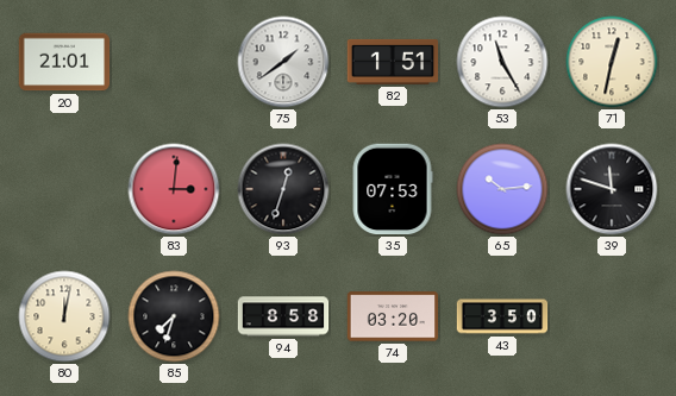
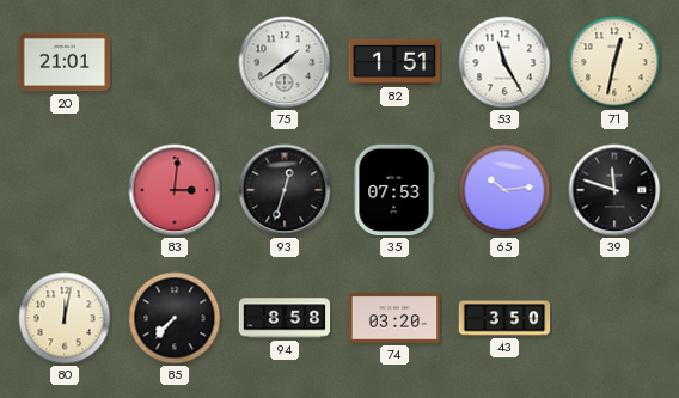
85: 7:33 -> 7:37 (175, 318)
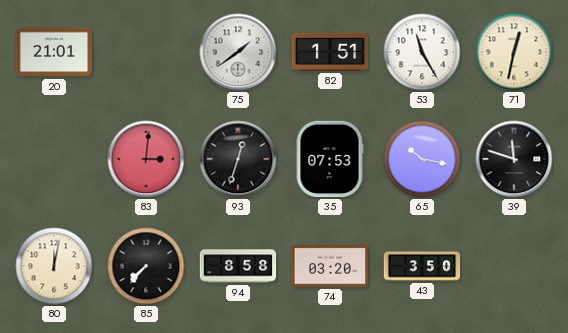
65: 10:14 -> 10:17 (422, 159)
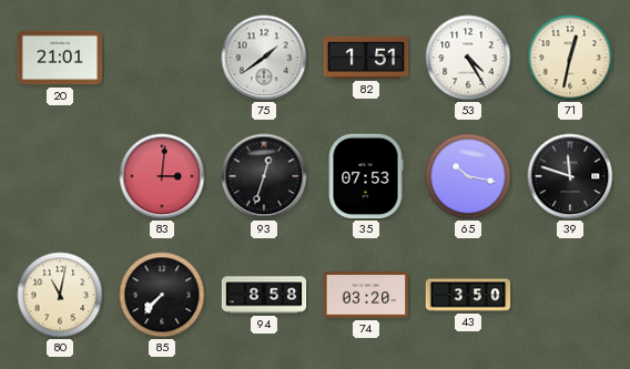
53: 11:25 -> 4:25 (468, 58)
80: 12:02 -> 11:02 (60, 295)
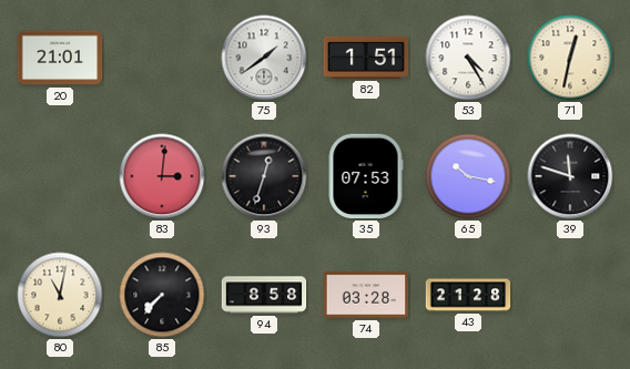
74: 03:20 -> 03:28 (366, 295)
43: 3:50 -> 21:28 (468, 295)
